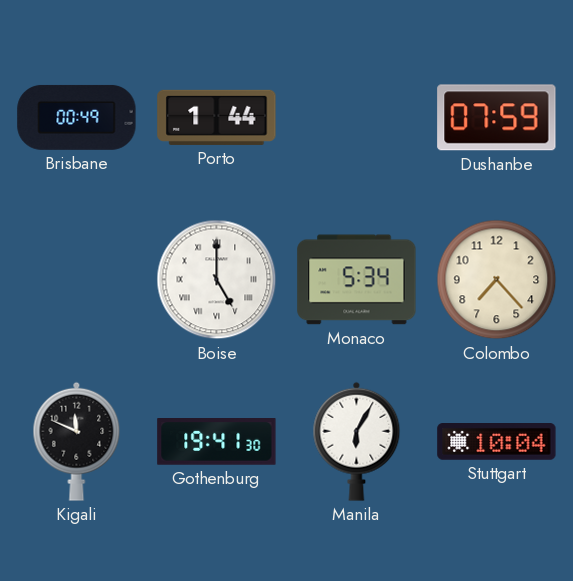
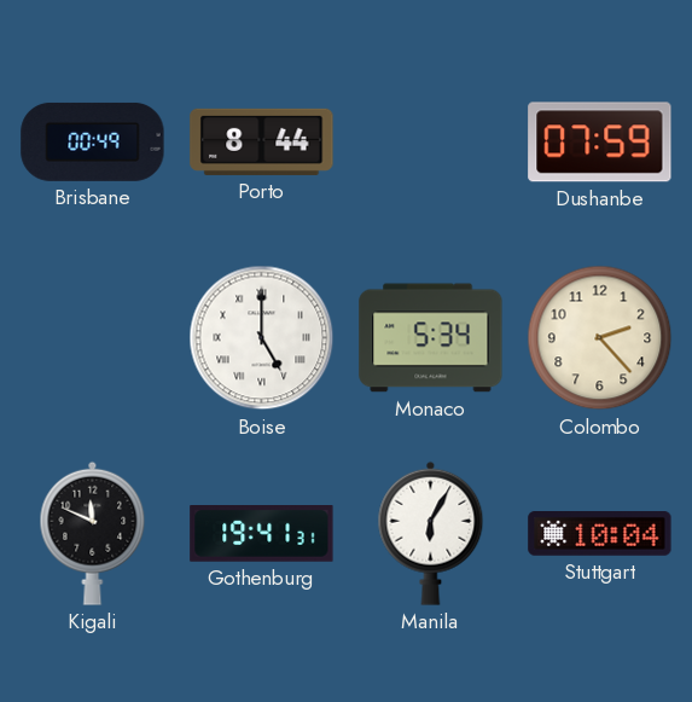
Porto: 1:44 -> 8:44 (262, 141)
Colombo: 7:23 -> 2:23 (600, 338)
Gothenburg: 19:41:30 -> 19:41:31 (262, 534)
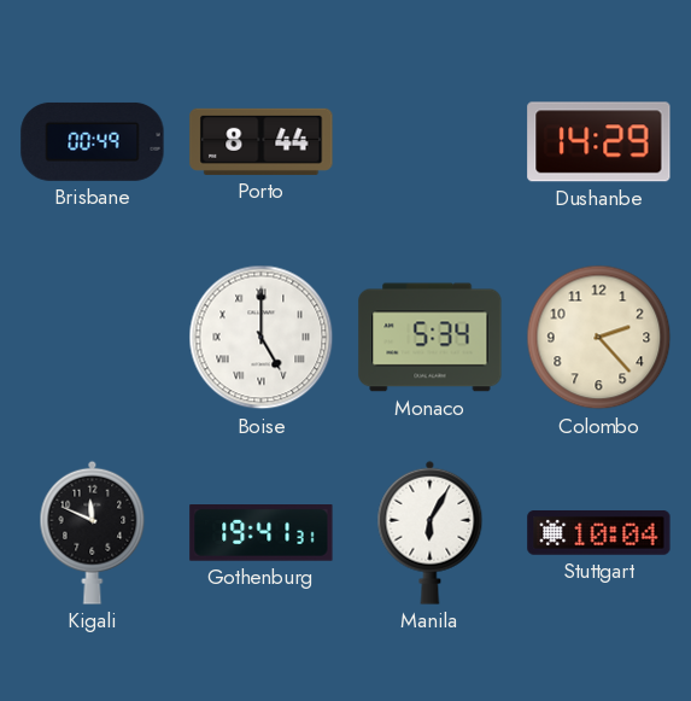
Dushanbe: 07:59 -> 14:29 (599, 142)
